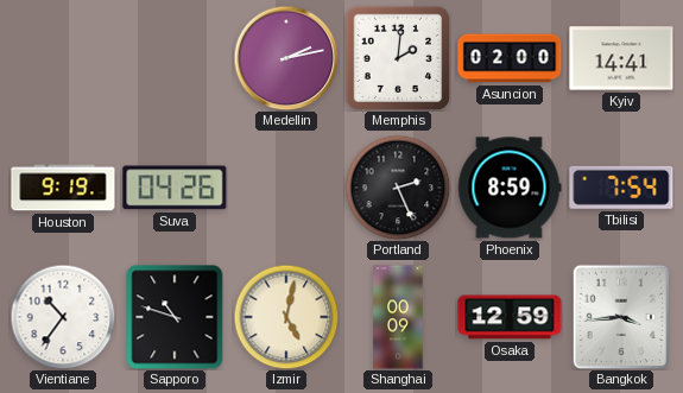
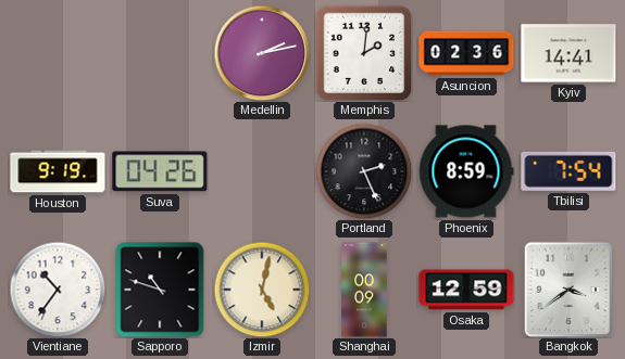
Asuncion: 02:00 -> 02:36 (466, 53)
Bangkok: 3:44 -> 3:39 (568, 290)
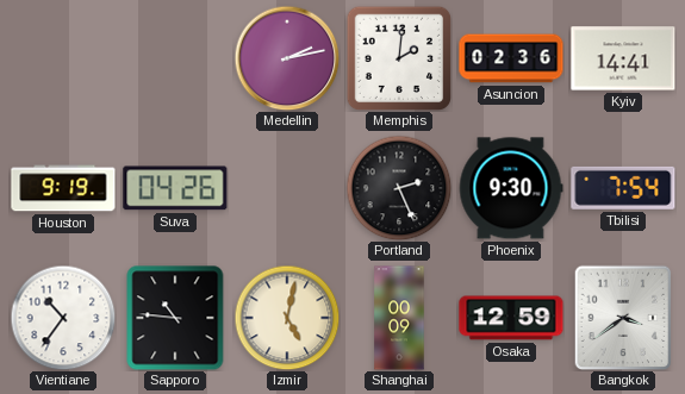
Phoenix: 8:59 -> 9:30 (511, 188)
Sapporo: 10:48 -> 10:46 (175, 318)
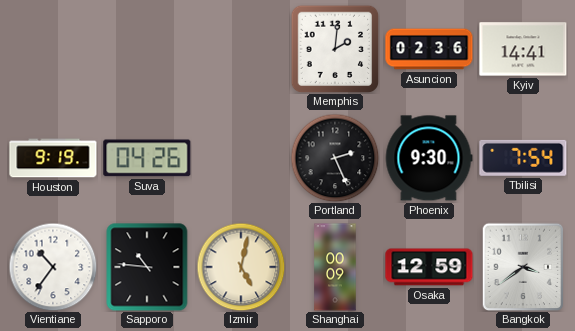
Medellin: 2:13 -> none (287, 58)
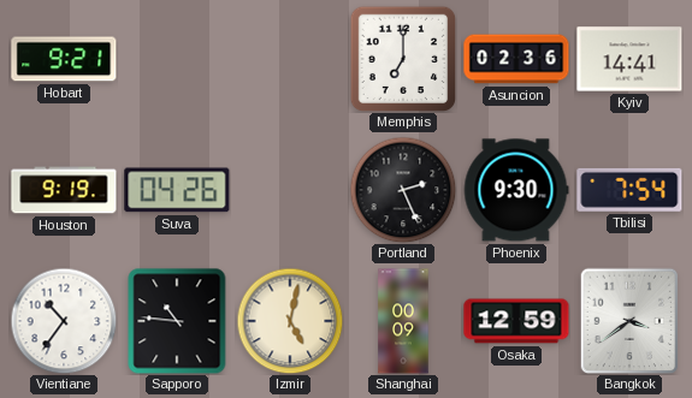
Hobart: none -> 9:21 (64, 59)
Memphis: 2:01 -> 7:00 (403, 59)
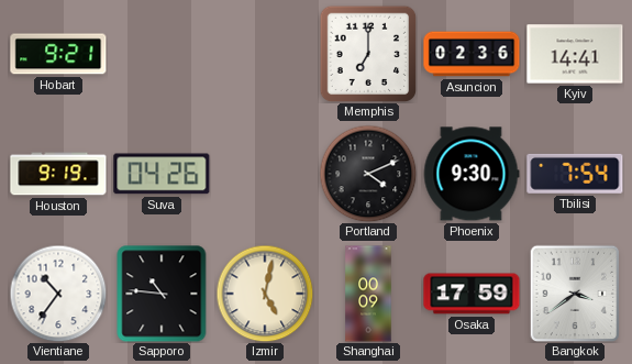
Portland: 2:26 -> 4:11 (368, 174)
Osaka: 12:59 -> 17:59 (472, 294)
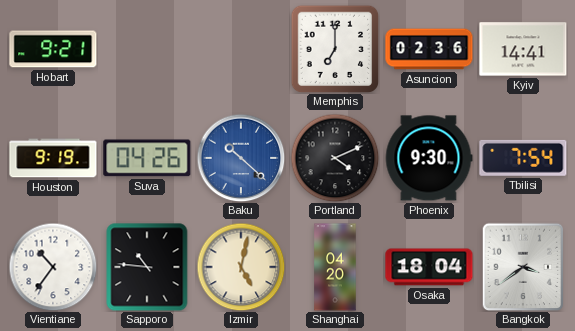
Baku: none -> 10:22 (241, 158)
Shanghai: 00:09 -> 04:20 (335, 267)
Osaka: 17:59 -> 18:04 (429, 267)
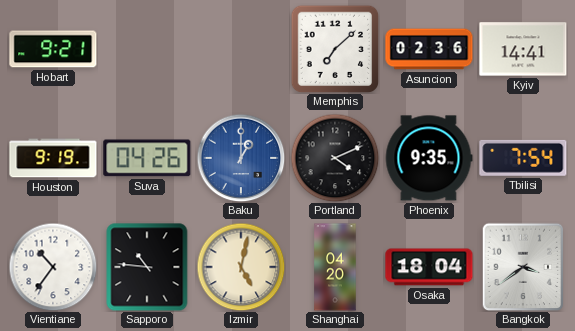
Memphis: 7:00 -> 7:08 (335, 49)
Baku: 10:22 -> 1:00 (241, 158)
Phoenix: 9:30 -> 9:35 (429, 158)
